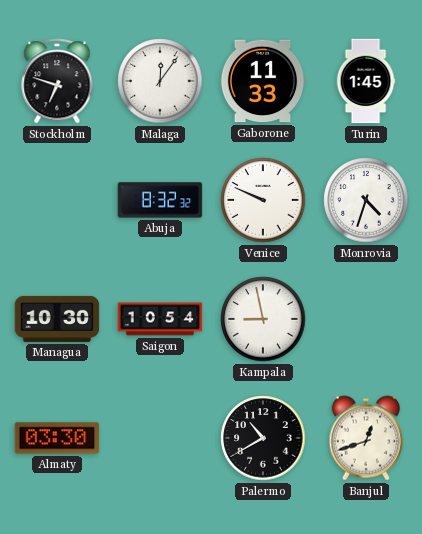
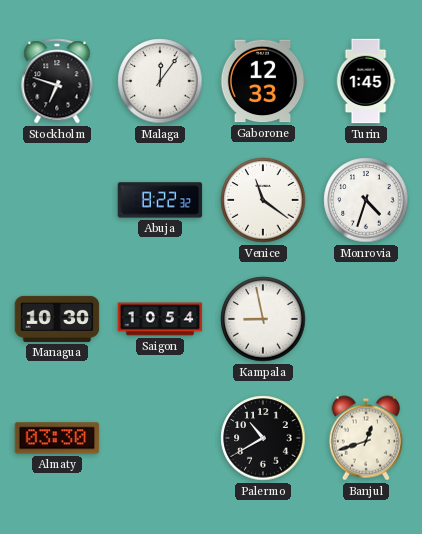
Gaborone: 11:33 -> 12:33 (263, 81)
Abuja: 8:32 -> 8:22 (160, 200)
Venice: 9:49 -> 11:21 (263, 200)
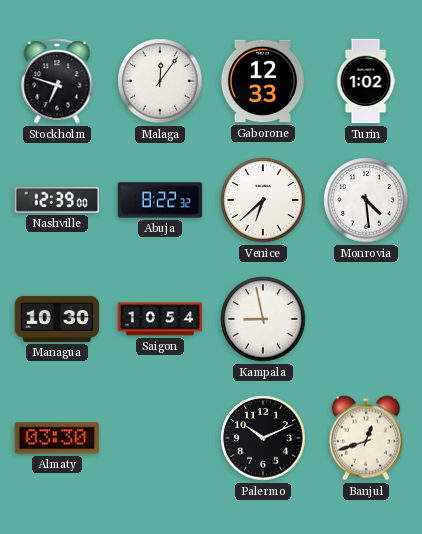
Turin: 1:45 -> 1:02 (366, 81)
Nashville: none -> 12:39 (57, 200)
Venice: 11:21 -> 6:38 (263, 200)
Monrovia: 4:33 -> 4:29 (366, 200)
Palermo: 10:40 -> 10:11 (263, 438)
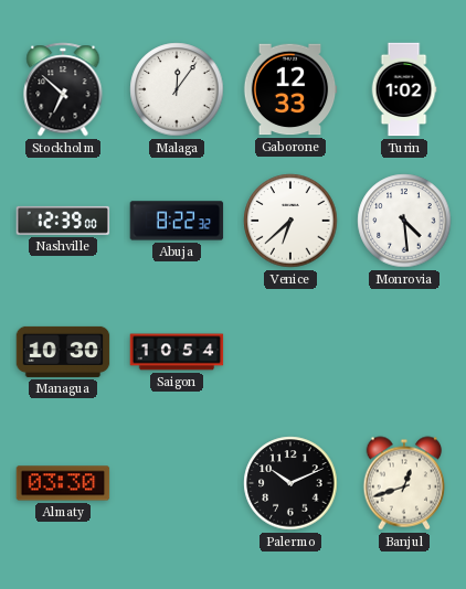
Stockholm: 6:48 -> 6:52 (63, 89)
Kampala: 8:58 -> none (263, 319)
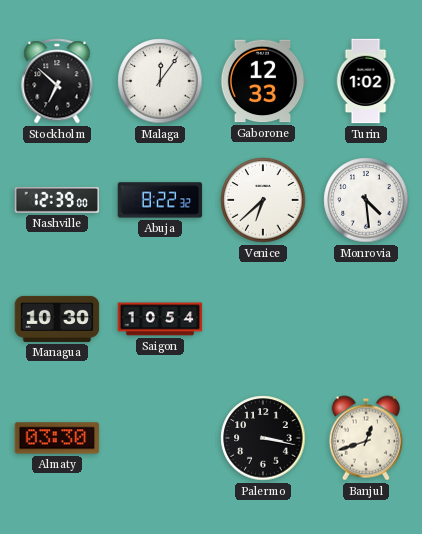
Palermo: 10:11 -> 3:17 (263, 438)
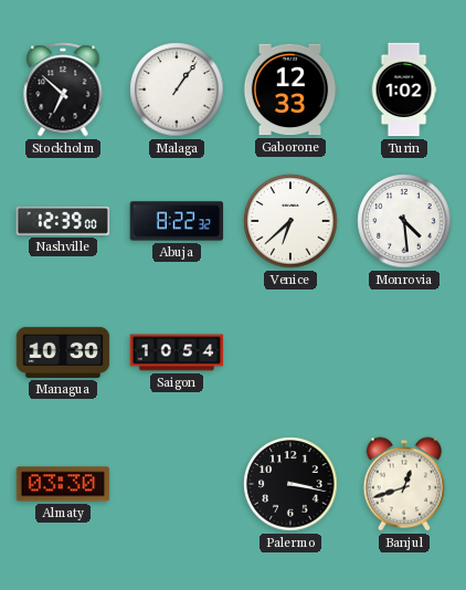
Malaga: 12:06 -> 1:06 (177, 89)
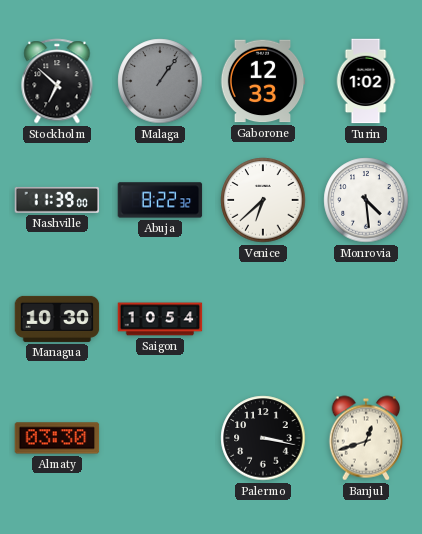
Malaga dial: white -> grey (160, 81)
Nashville: 12:39 -> 11:39 (57, 200)
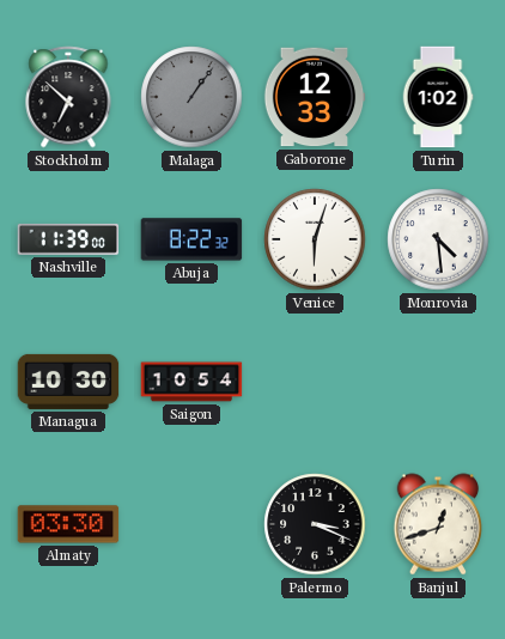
Venice: 6:38 -> 6:03 (315, 239)
Palermo: 3:17 -> 3:19 (315, 524)
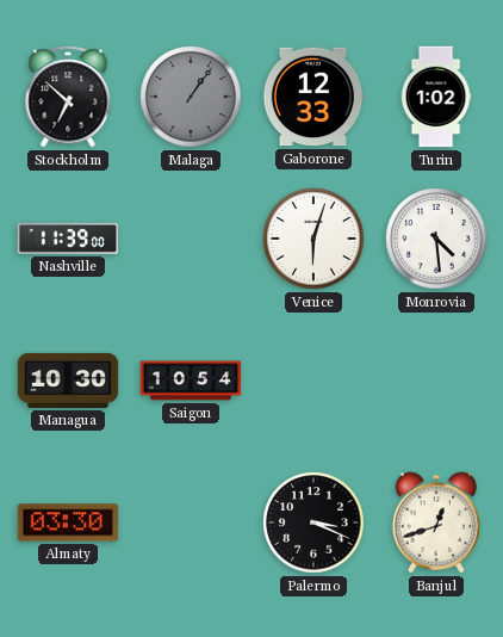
Abuja: 8:22 -> none (191, 239)
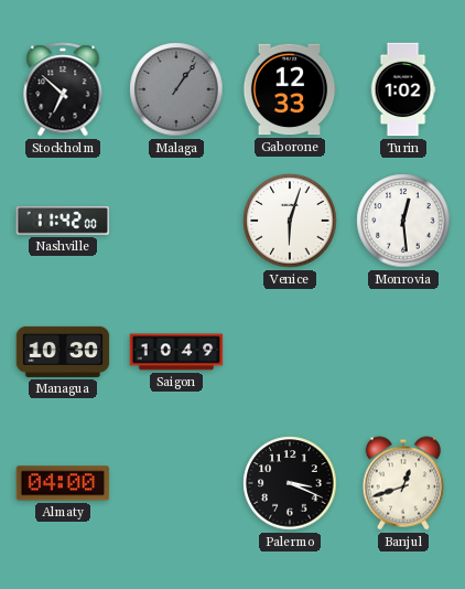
Nashville: 11:39 -> 11:42 (63, 221)
Monrovia: 4:29 -> 12:29 (403, 221)
Saigon: 10:54 -> 10:49 (176, 352)
Almaty: 03:30 -> 04:00 (63, 483)
